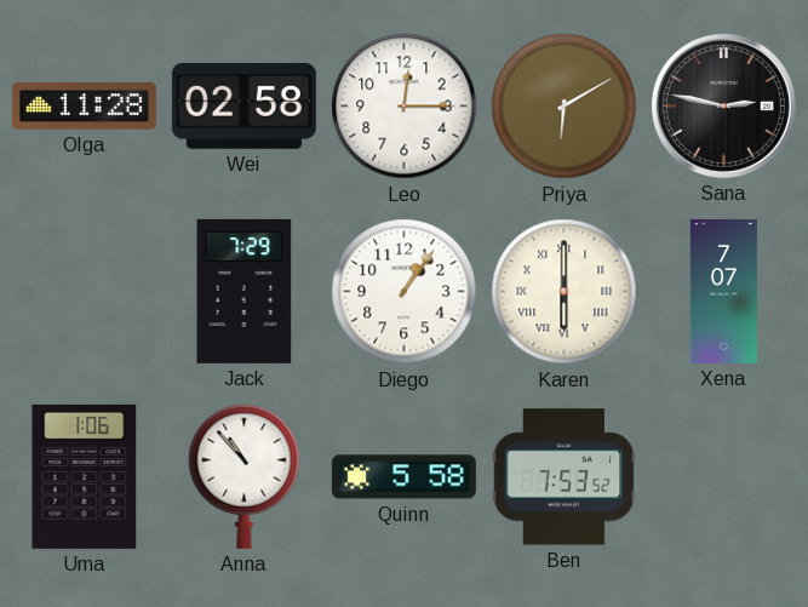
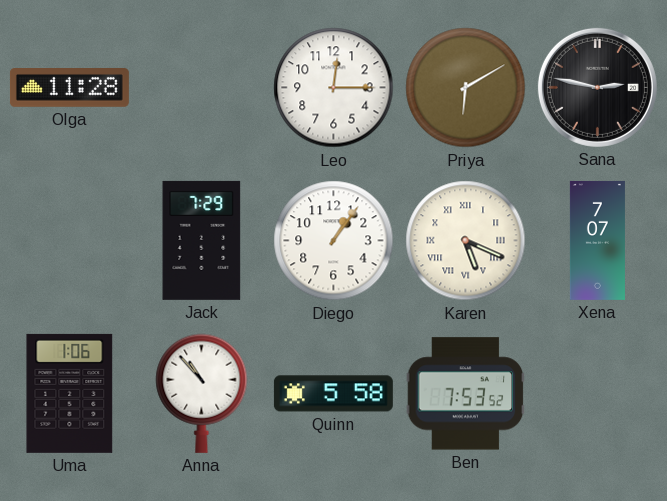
Wei: 02:58 -> none (243, 105)
Karen: 6:00 -> 5:19 (466, 241)
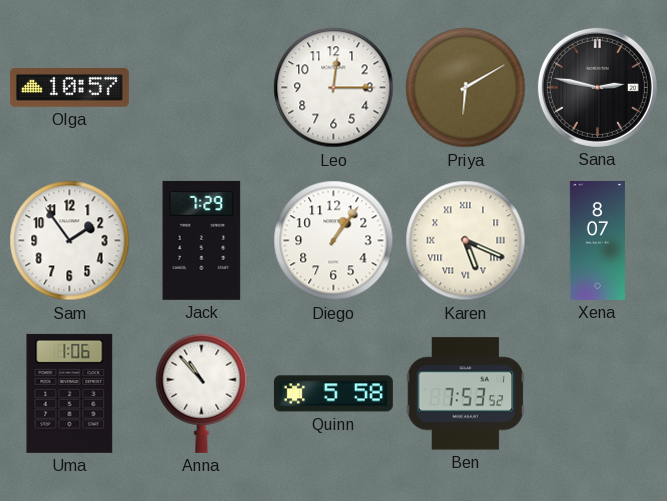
Olga: 11:28 -> 10:57 (69, 88)
Sam: none -> 1:54 (70, 241)
Xena: 7:07 -> 8:07 (597, 240)
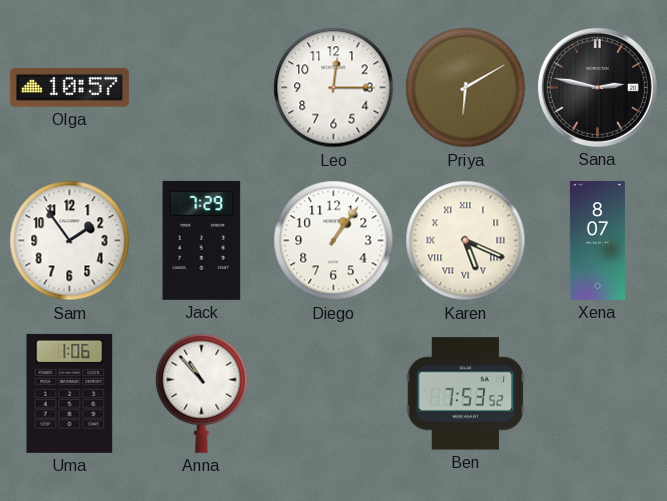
Quinn: 5:58 -> none (333, 394)
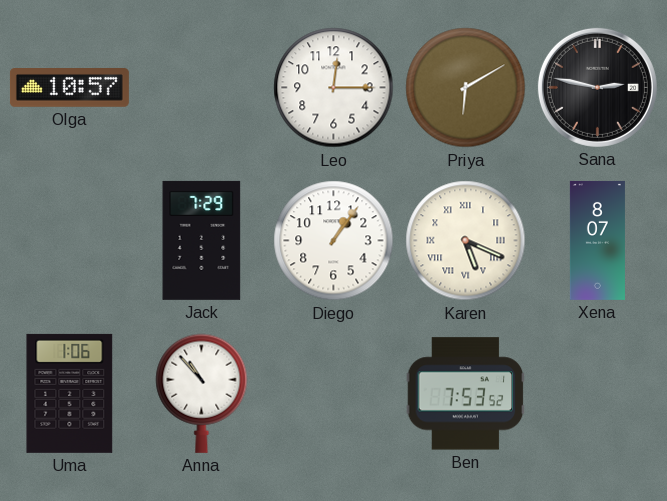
Sam: 1:54 -> none (70, 241)
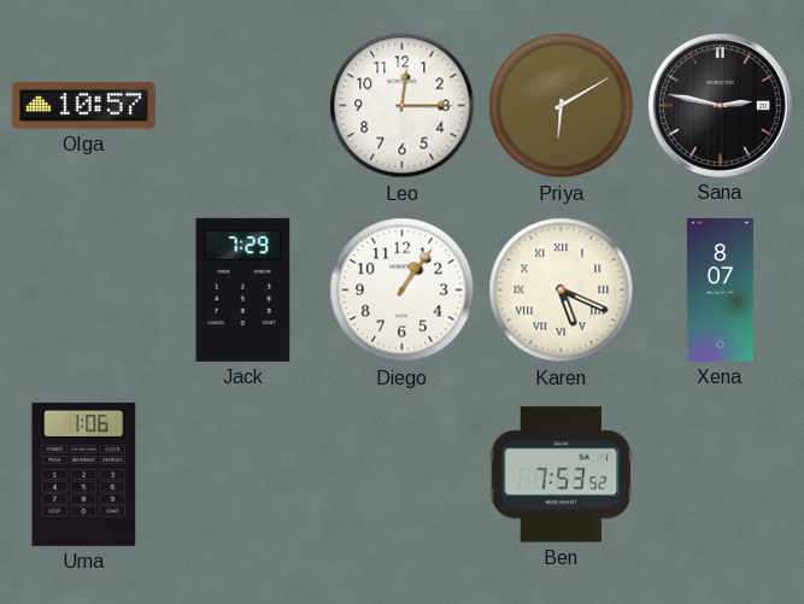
Anna: 10:53 -> none (202, 393)
